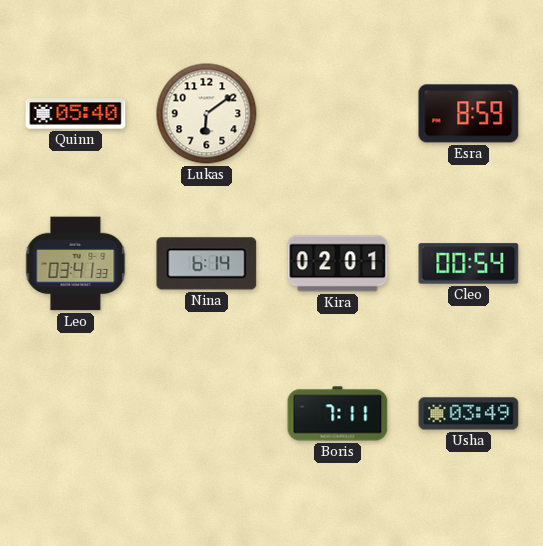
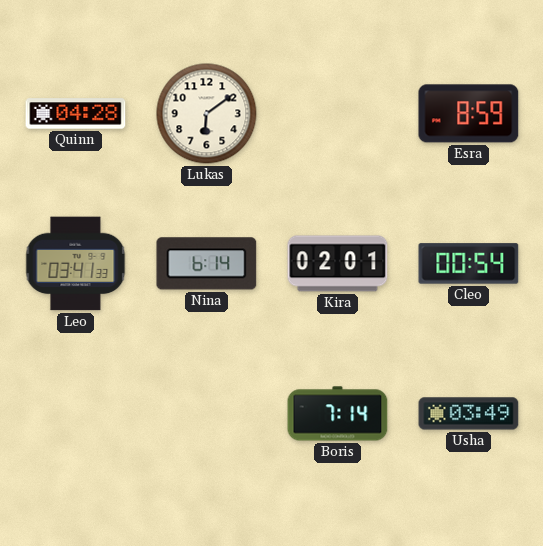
Quinn: 05:40 -> 04:28 (76, 114)
Boris: 7:11 -> 7:14 (338, 414)
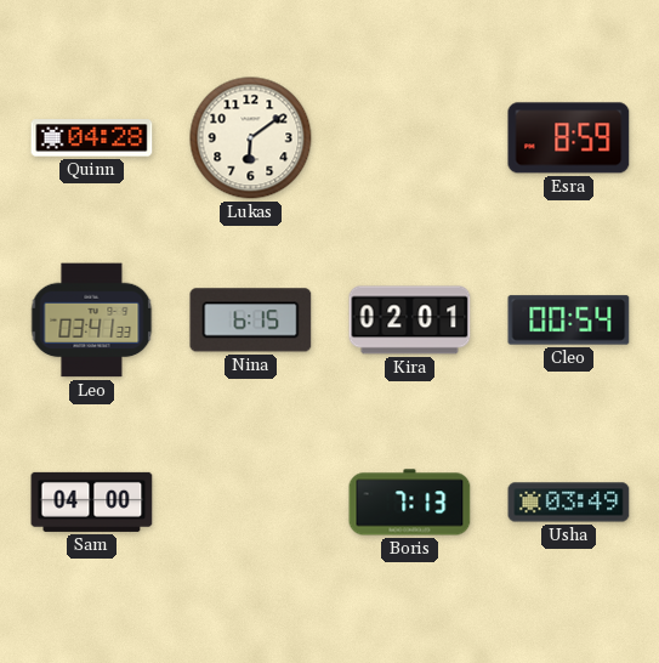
Nina: 6:14 -> 6:15 (251, 321)
Sam: none -> 04:00 (92, 501)
Boris: 7:14 -> 7:13 (410, 503)
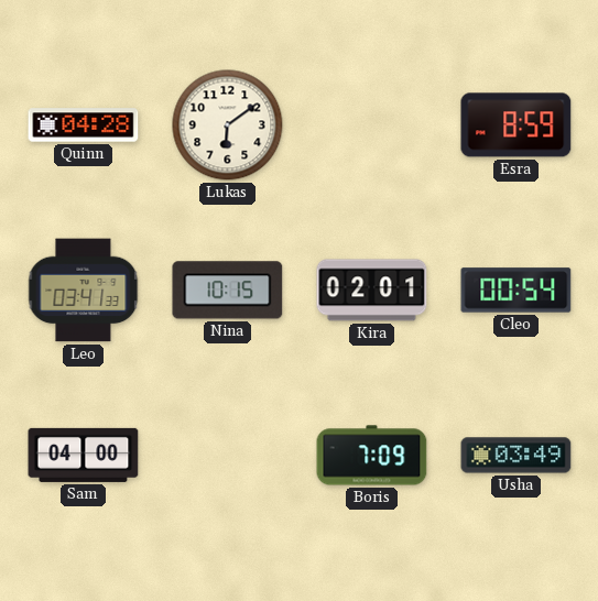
Nina: 6:15 -> 10:15 (228, 291)
Boris: 7:13 -> 7:09 (372, 456)
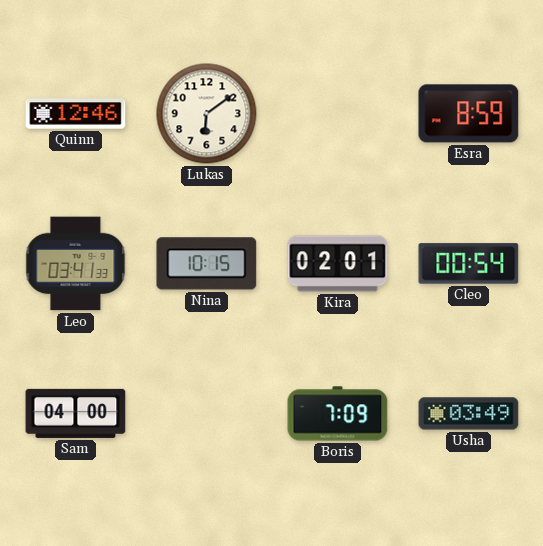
Quinn: 04:28 -> 12:46 (76, 114)
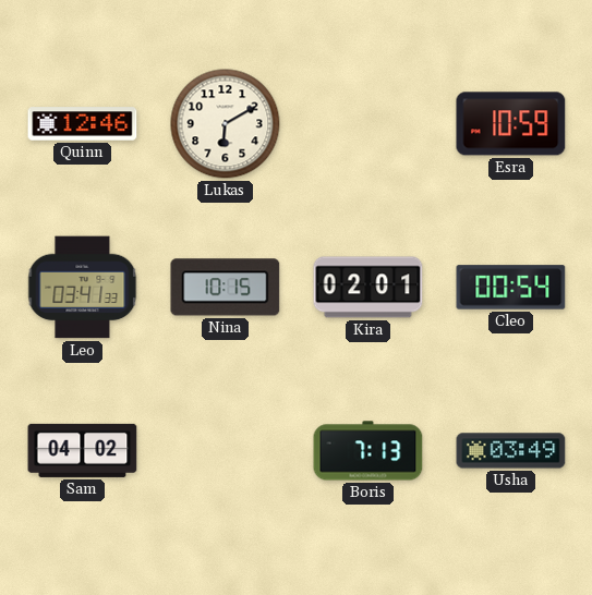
Lukas: 6:09 -> 6:10 (226, 124)
Esra: 8:59 -> 10:59 (511, 124)
Sam: 04:00 -> 04:02 (83, 450)
Boris: 7:09 -> 7:13 (369, 451)
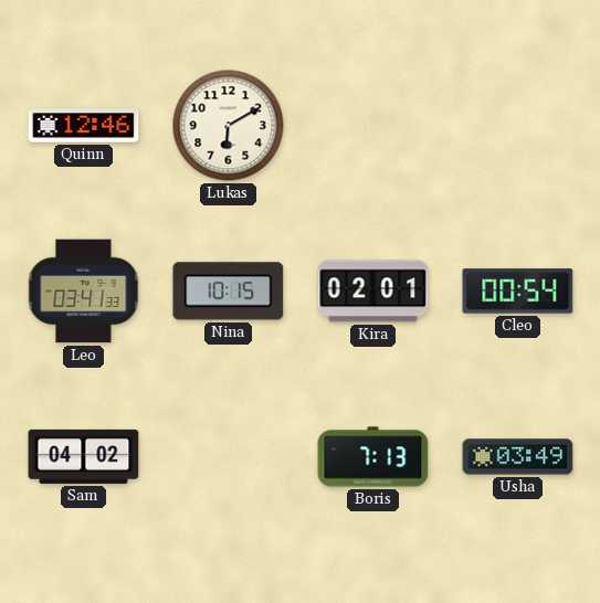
Esra: 10:59 -> none (511, 124)
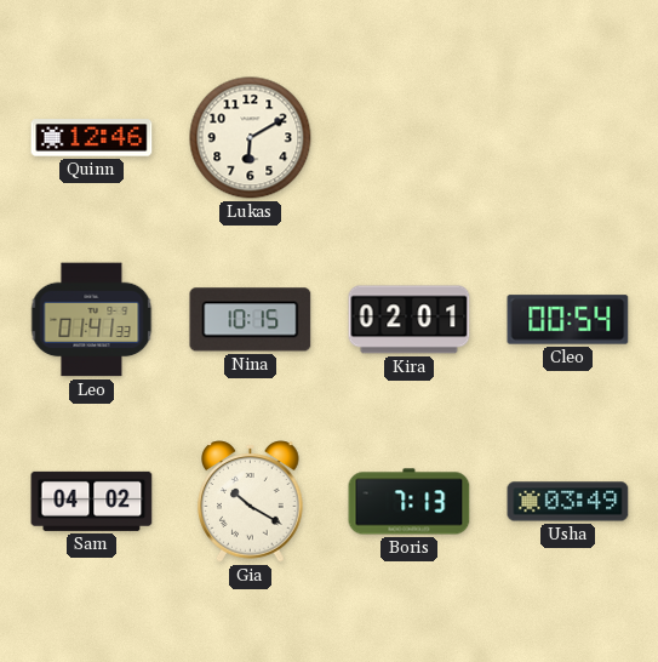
Leo: 03:41 -> 01:41 (92, 320)
Gia: none -> 10:20 (251, 502)
